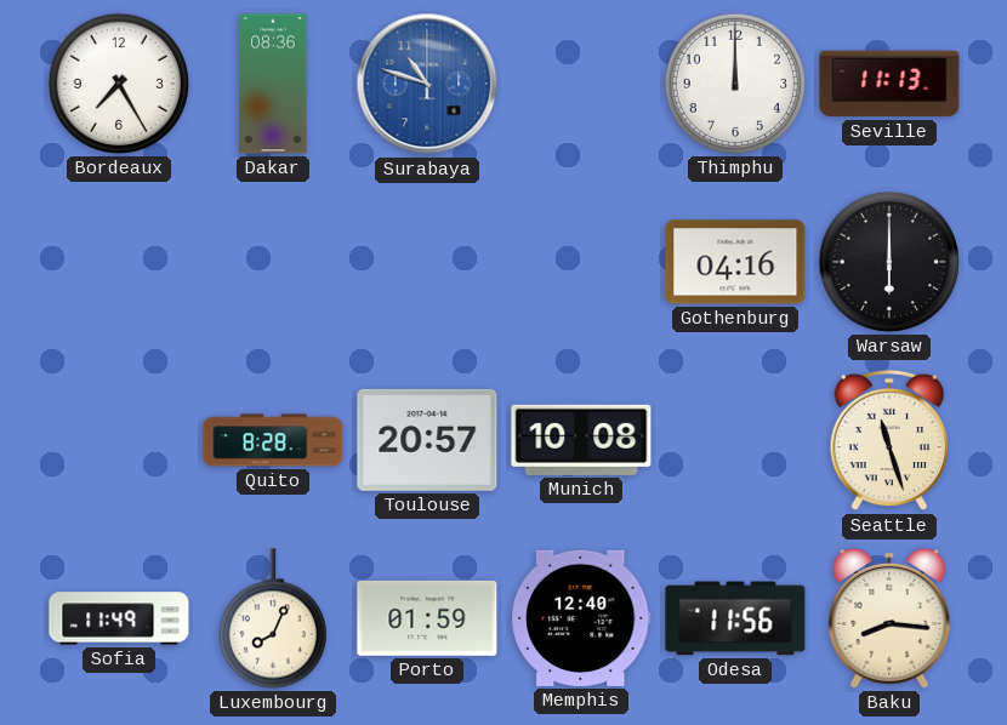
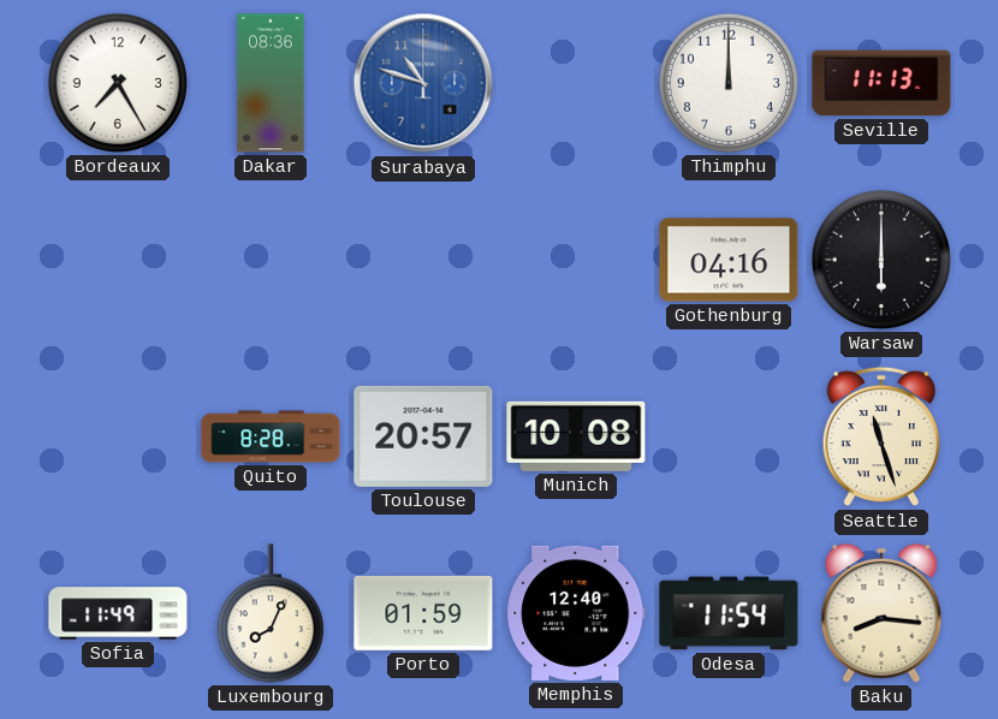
Odesa: 11:56 -> 11:54 (729, 613)
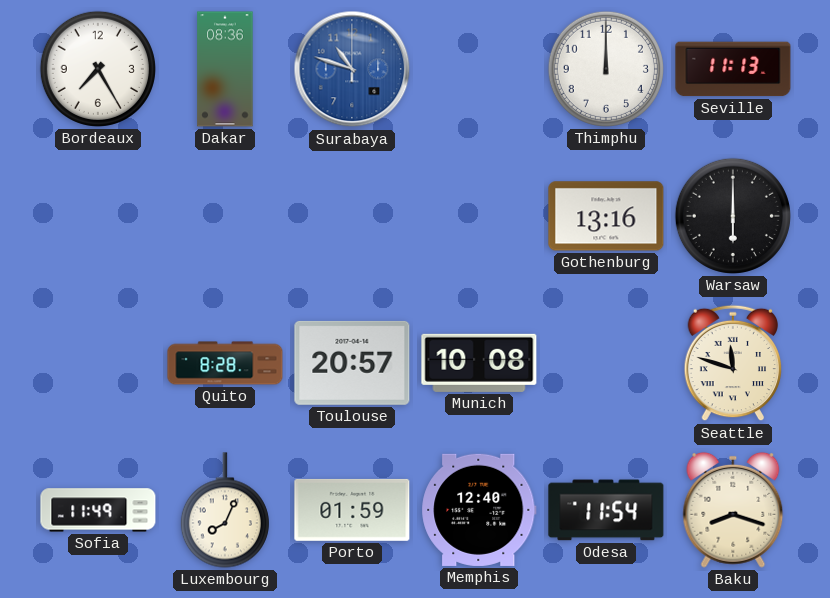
Gothenburg: 04:16 -> 13:16 (606, 216)
Seattle: 11:27 -> 11:48 (733, 363)
Baku: 8:16 -> 8:18 (733, 510)
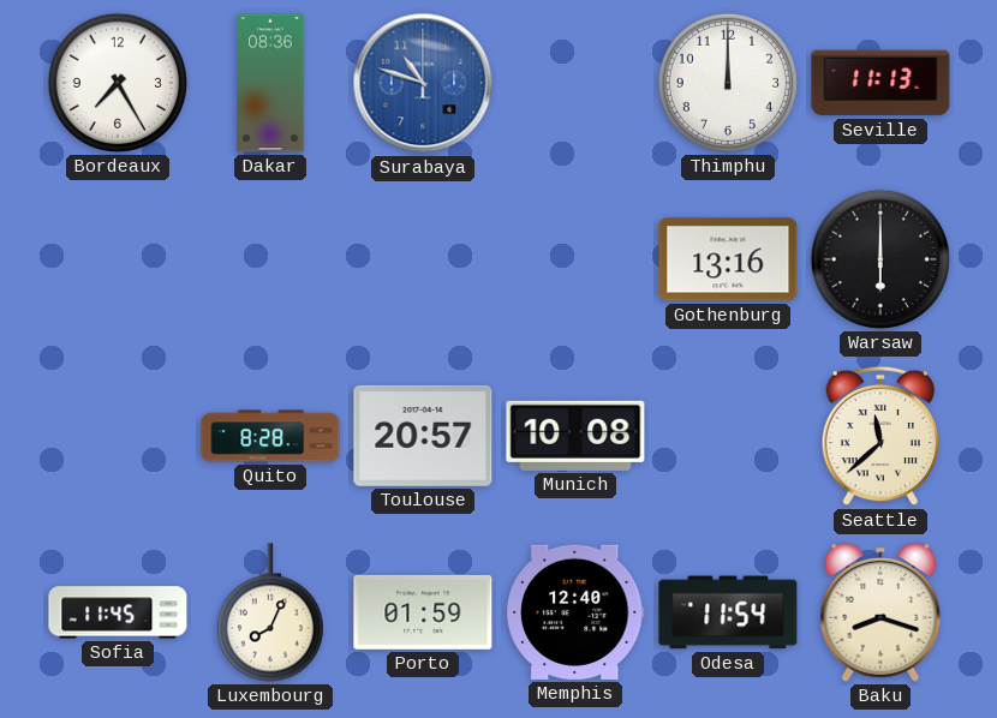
Seattle: 11:48 -> 11:38 (880, 436)
Sofia: 11:49 -> 11:45 (118, 612)
